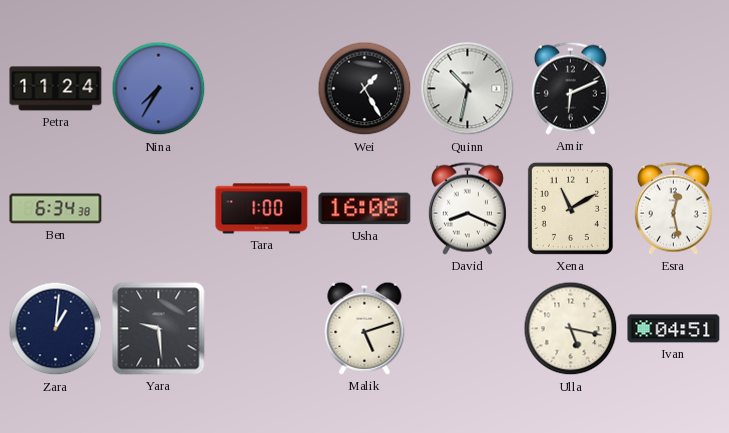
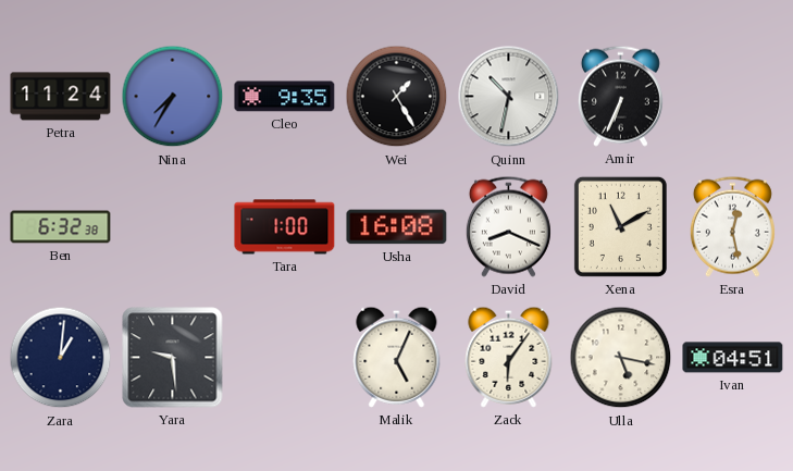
Cleo: none -> 9:35 (285, 97)
Amir: 6:11 -> 6:34 (620, 96)
Ben: 6:34 -> 6:32 (61, 227)
Malik: 5:12 -> 5:04 (397, 357)
Zack: none -> 6:06 (509, 357)
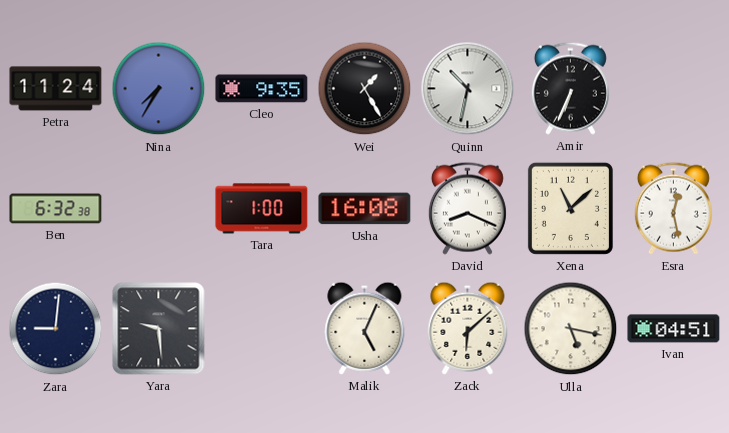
Xena: 11:10 -> 11:08 (570, 208)
Zara: 1:01 -> 9:01 (56, 329)
Zack: 6:06 -> 6:08 (468, 328)
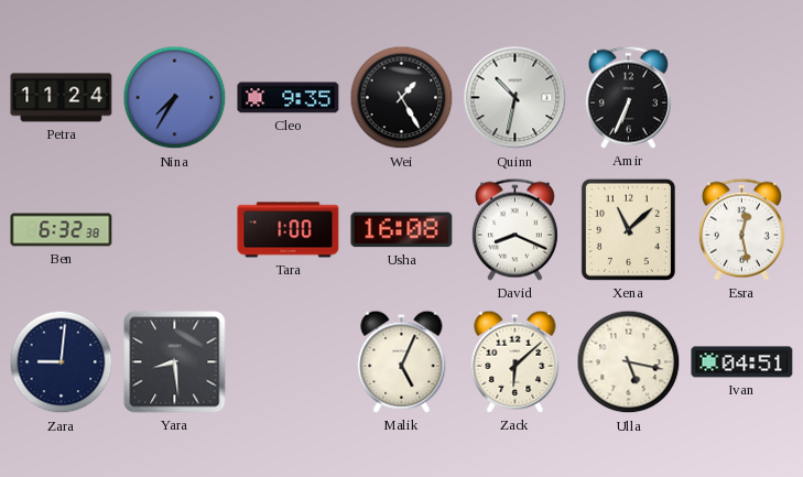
Yara: 9:29 -> 8:29 (175, 362)
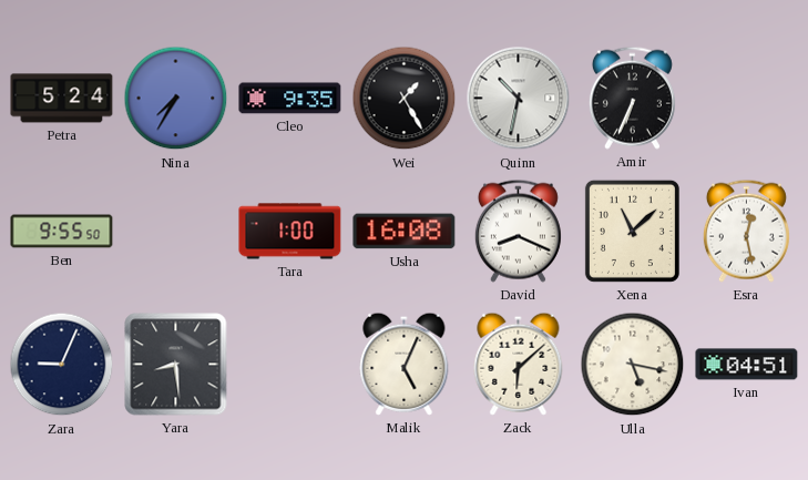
Petra: 11:24 -> 5:24 (62, 99)
Ben: 6:32 -> 9:55 (62, 232)
Zara: 9:01 -> 9:04 (62, 365)
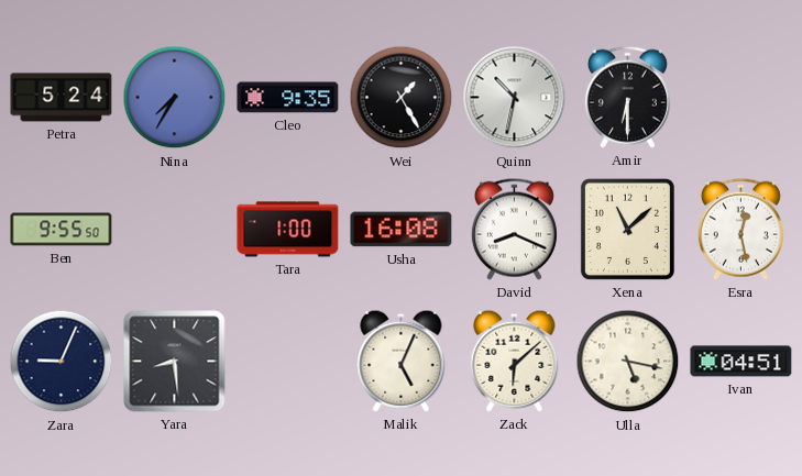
Amir: 6:34 -> 6:30 (627, 97)
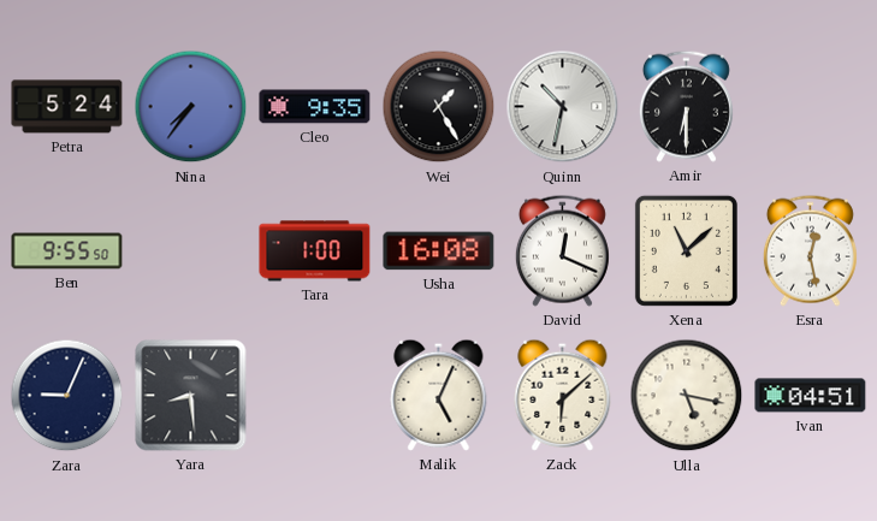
Nina: 7:35 -> 7:36 (191, 107)
David: 8:19 -> 12:19 (562, 250)
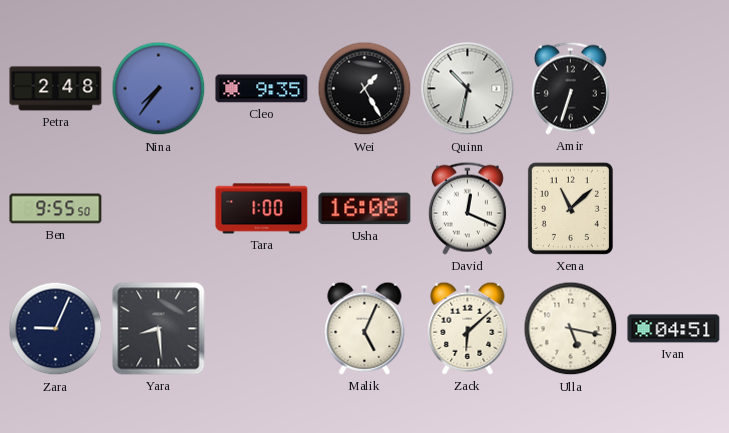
Petra: 5:24 -> 2:48 (56, 89)
Amir: 6:30 -> 6:33 (570, 88)
Esra: 12:28 -> none (810, 250)
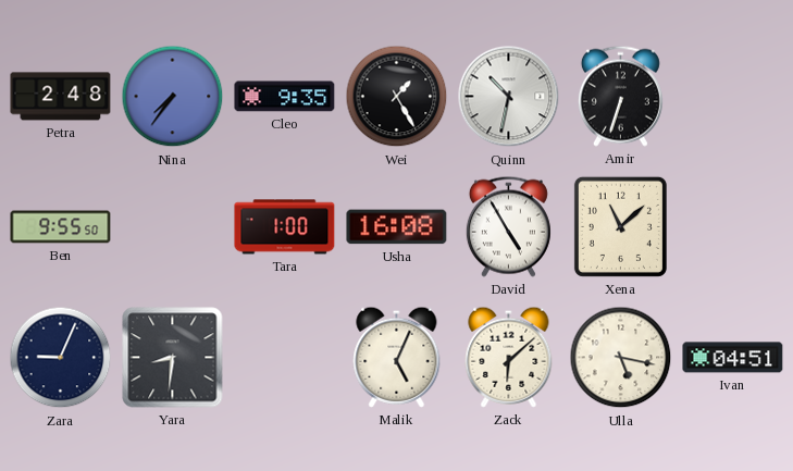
David: 12:19 -> 4:55 (508, 226)
Yara: 8:29 -> 8:31 (173, 358)
